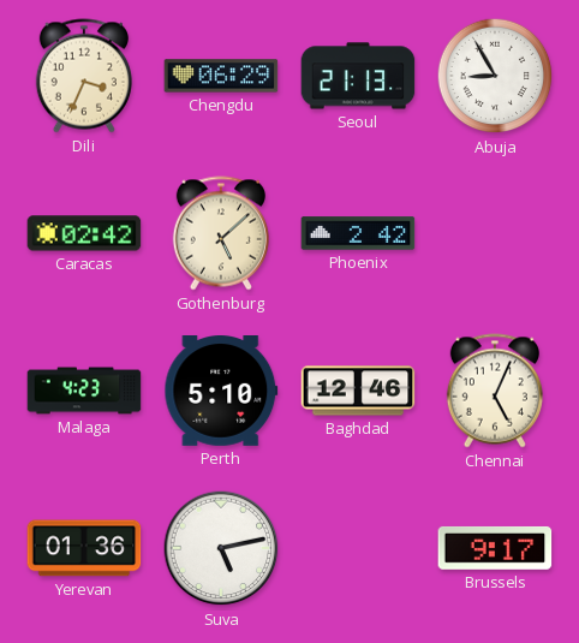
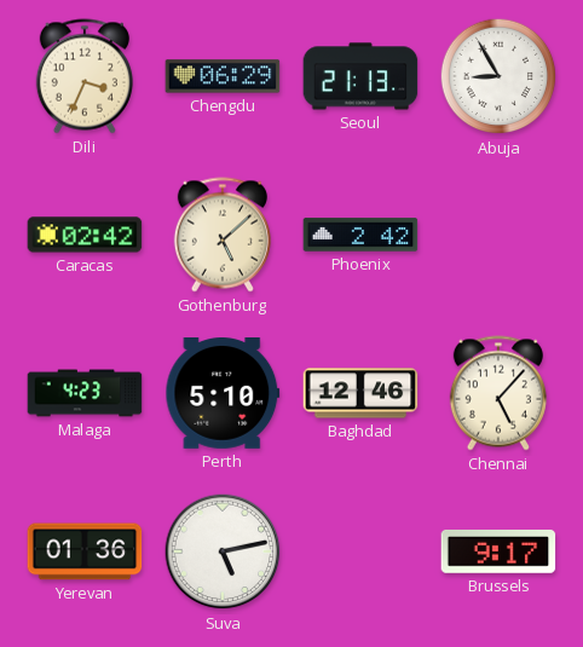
Chennai: 5:04 -> 5:07 (498, 393)
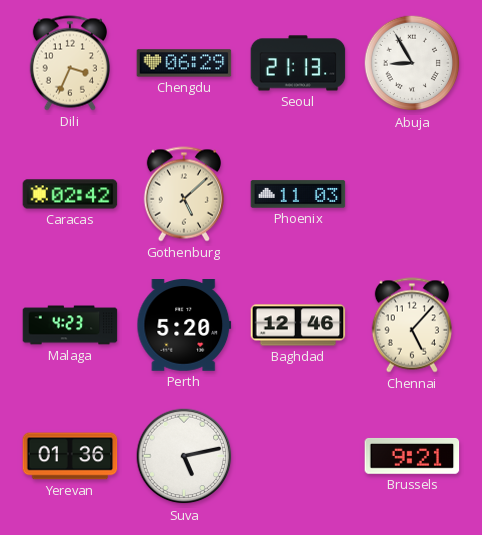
Phoenix: 2:42 -> 11:03 (298, 194)
Perth: 5:10 -> 5:20 (184, 326)
Brussels: 9:17 -> 9:21 (412, 456)
